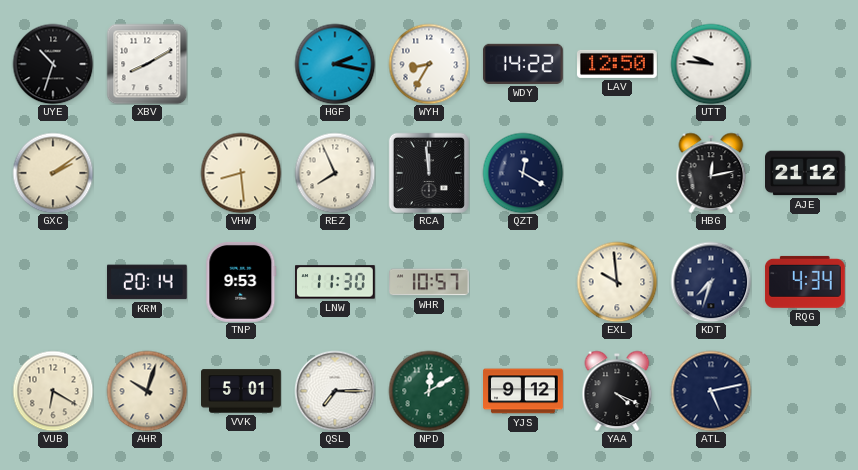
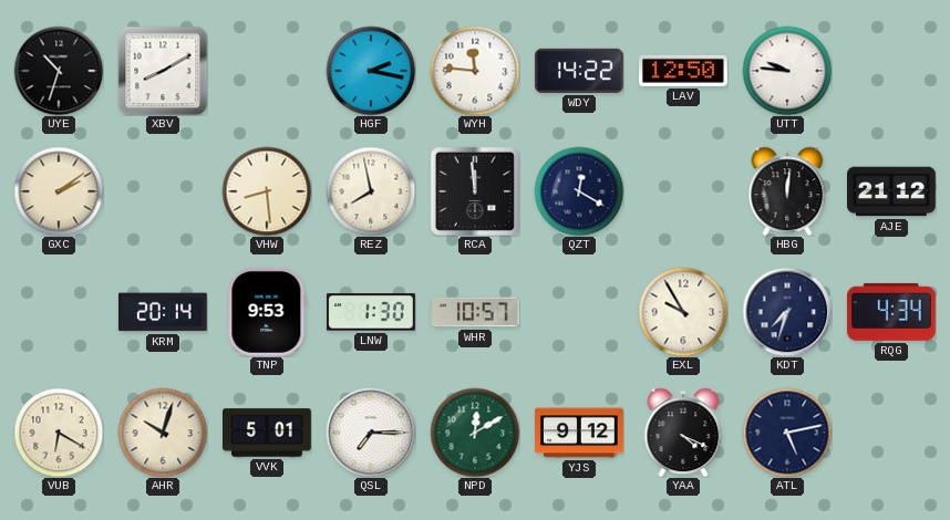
WYH: 8:35 -> 11:46 (475, 71)
REZ: 7:56 -> 7:58 (371, 191)
HBG: 12:13 -> 12:01 (787, 191)
LNW: 11:30 -> 1:30 (372, 312)
EXL: 9:59 -> 9:55 (683, 312)
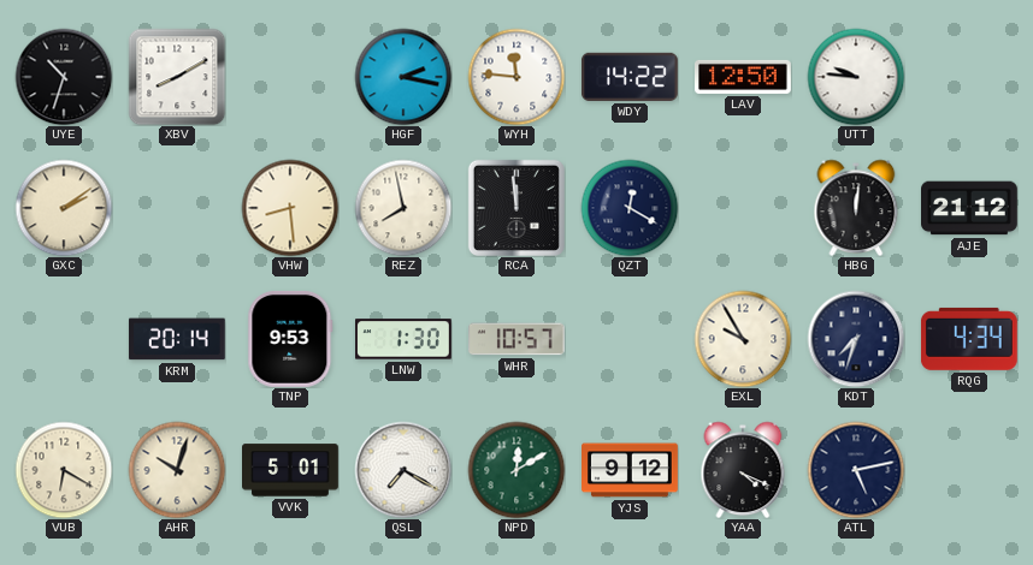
QSL: 7:15 -> 7:20 (403, 470)
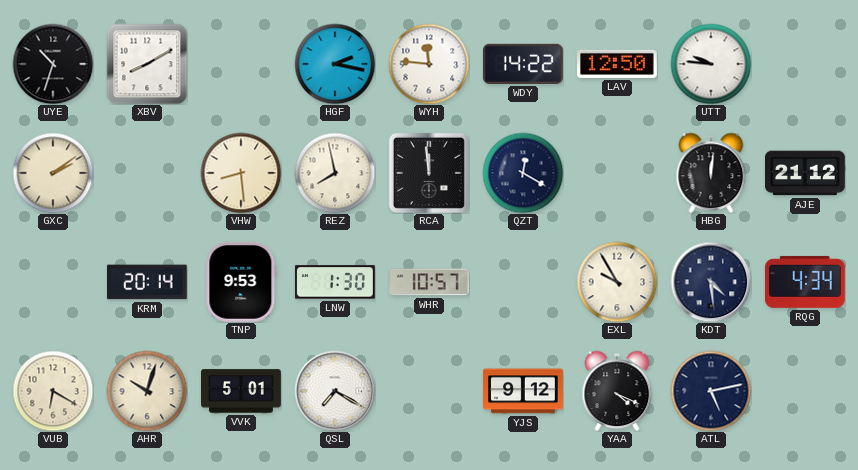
KDT: 7:33 -> 4:29 (711, 282)
NPD: 12:10 -> none (516, 470)
